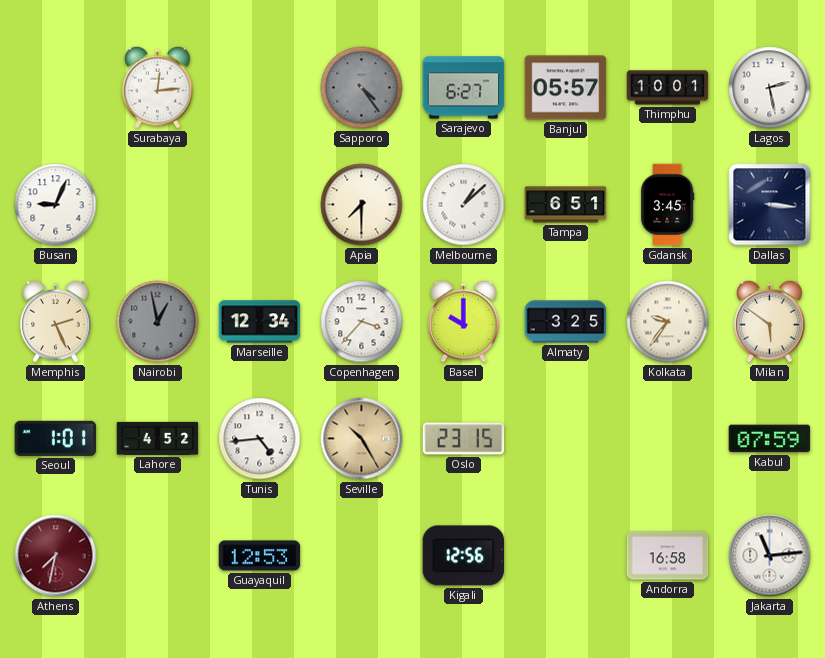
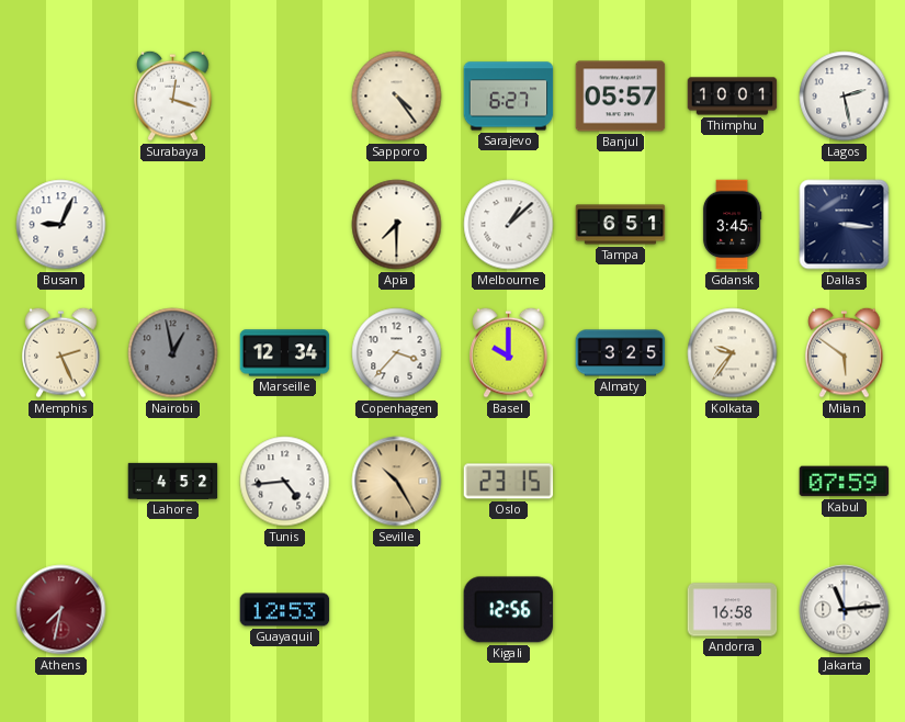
Surabaya: 12:14 -> 12:18 (173, 95)
Sapporo dial: grey -> cream (397, 97)
Seoul: 1:01 -> none (56, 438)
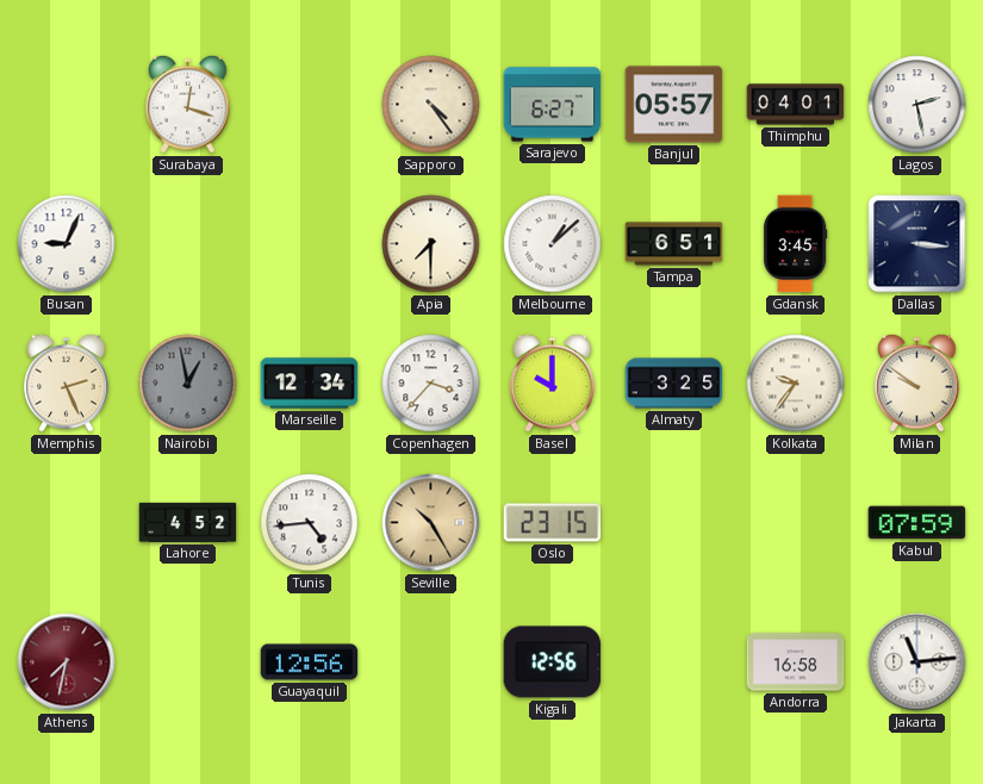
Thimphu: 10:01 -> 04:01 (796, 105)
Milan: 5:51 -> 9:51 (917, 382)
Guayaquil: 12:53 -> 12:56 (310, 662)
